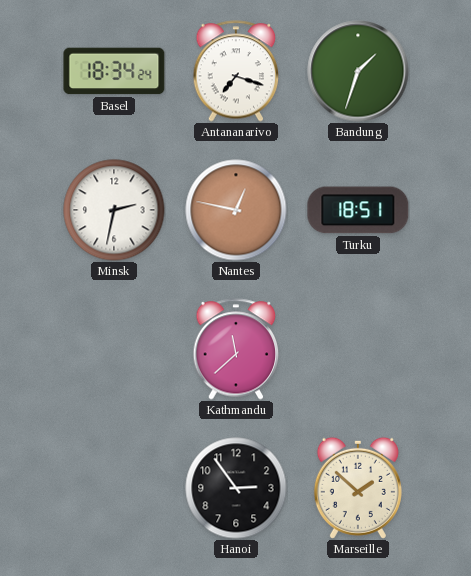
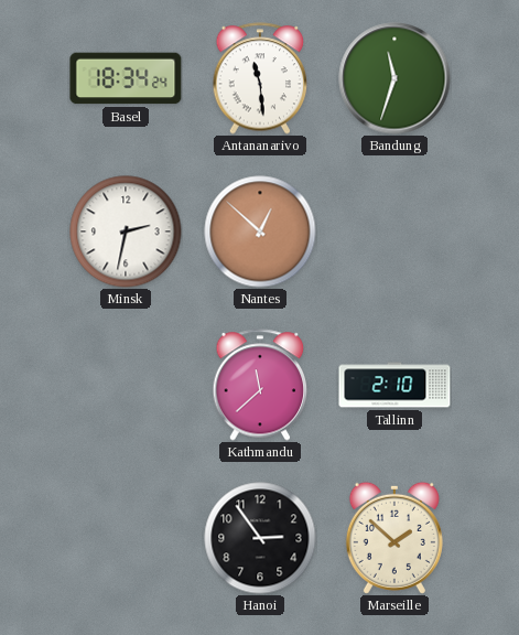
Antananarivo: 7:18 -> 11:29 (260, 78)
Bandung: 1:33 -> 11:33 (394, 78)
Nantes: 12:47 -> 12:52 (260, 232)
Turku: 18:51 -> none (358, 210)
Tallinn: none -> 2:10 (394, 385)
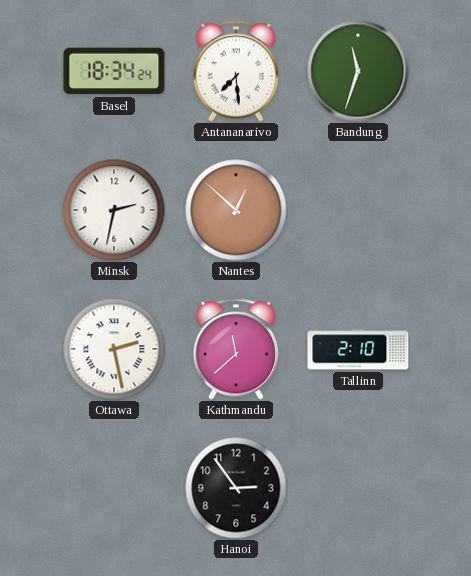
Antananarivo: 11:29 -> 7:29 (236, 71)
Ottawa: none -> 2:28 (114, 349)
Marseille: 1:52 -> none (394, 538)
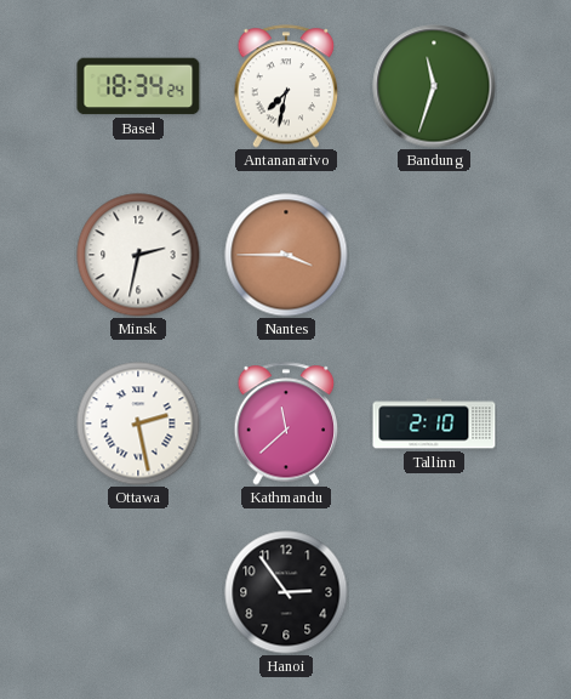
Antananarivo: 7:29 -> 7:32 (286, 86)
Nantes: 12:52 -> 3:45 (286, 255)
